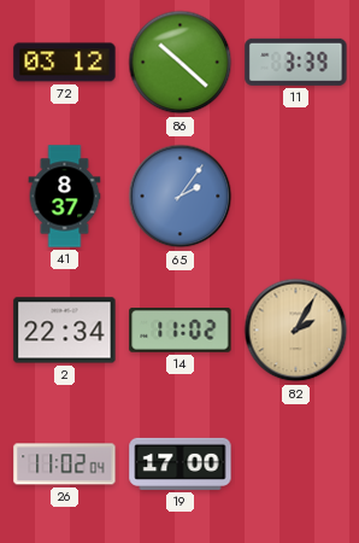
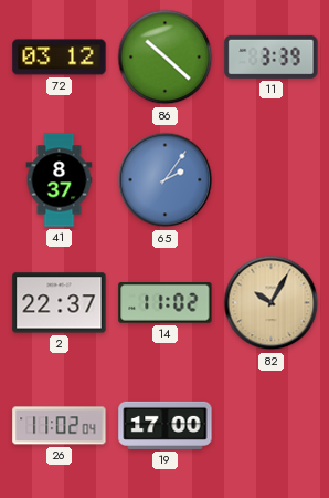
2: 22:34 -> 22:37 (60, 303)
82: 2:05 -> 10:05 (272, 303)
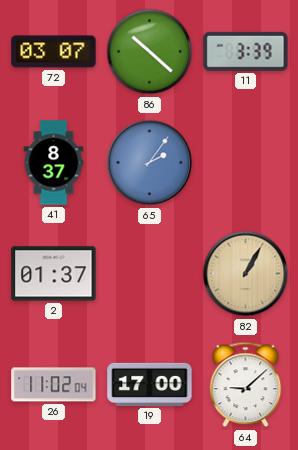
72: 03:12 -> 03:07 (54, 52)
2: 22:37 -> 01:37 (54, 274)
14: 11:02 -> none (166, 303)
82: 10:05 -> 1:05 (246, 274)
64: none -> 9:08 (246, 385)
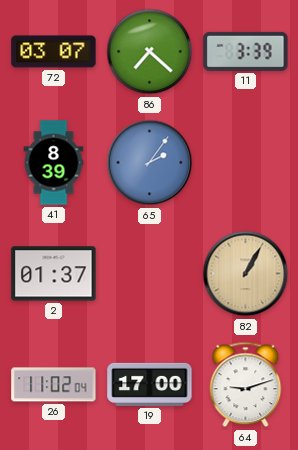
86: 10:22 -> 7:22 (150, 52)
41: 8:37 -> 8:39 (54, 163)
64: 9:08 -> 9:12 (246, 385)
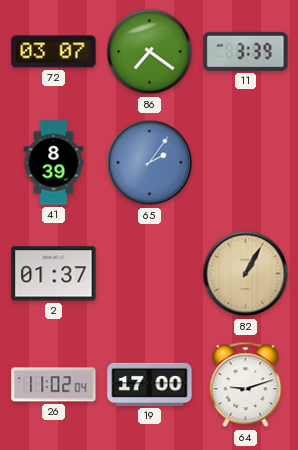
86: 7:22 -> 7:21 (150, 52)
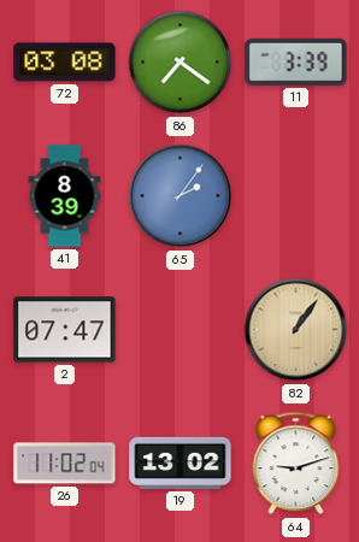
72: 03:07 -> 03:08 (65, 63)
2: 01:37 -> 07:47 (65, 330)
82: 1:05 -> 1:06 (296, 330)
19: 17:00 -> 13:02 (181, 463)
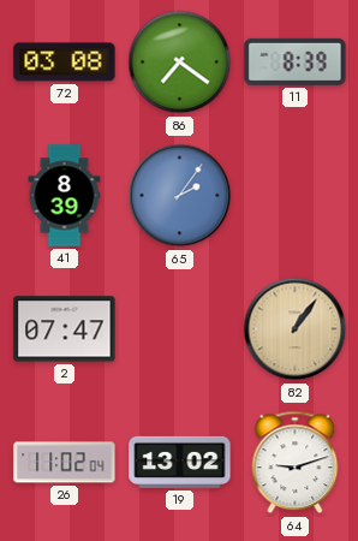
11: 3:39 -> 8:39 (296, 61)
